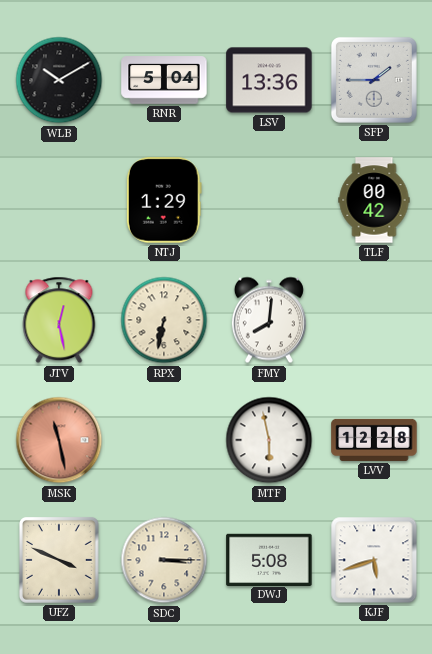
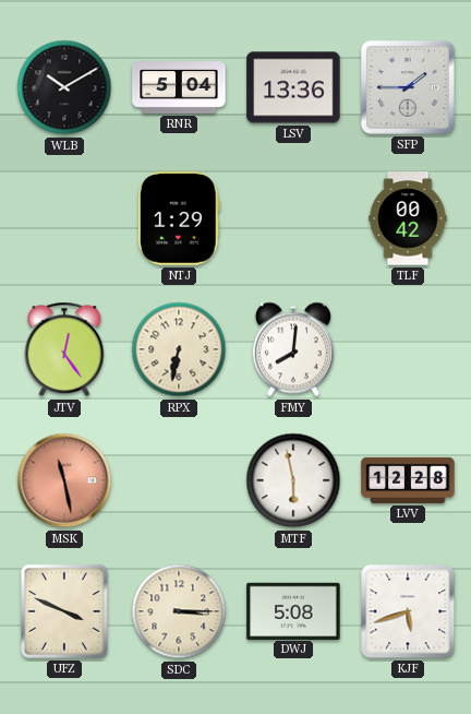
JTV: 12:28 -> 12:24 (64, 349)
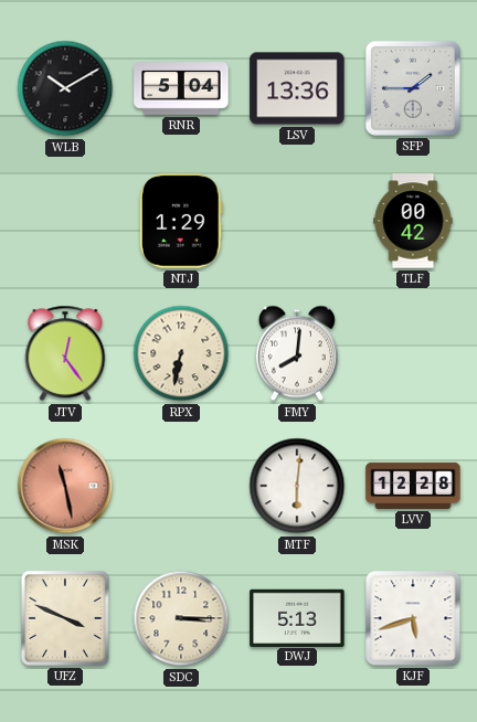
MTF: 5:58 -> 6:01 (297, 486)
DWJ: 5:08 -> 5:13 (297, 617)
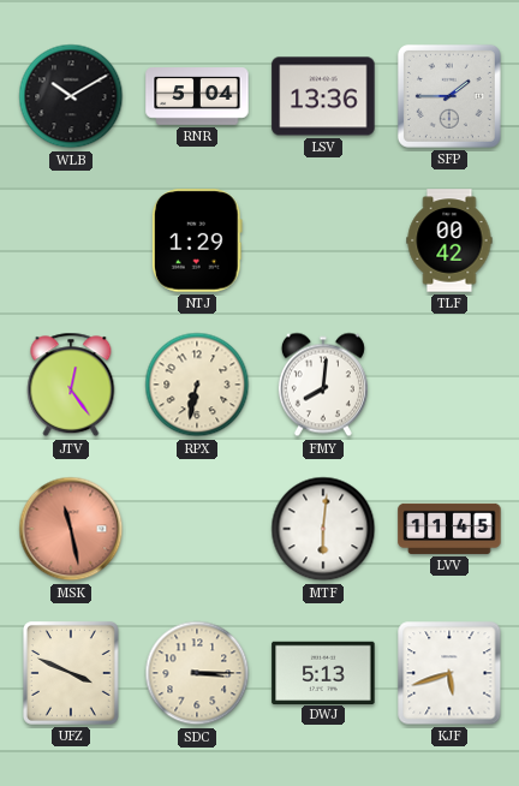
LVV: 12:28 -> 11:45 (449, 529)
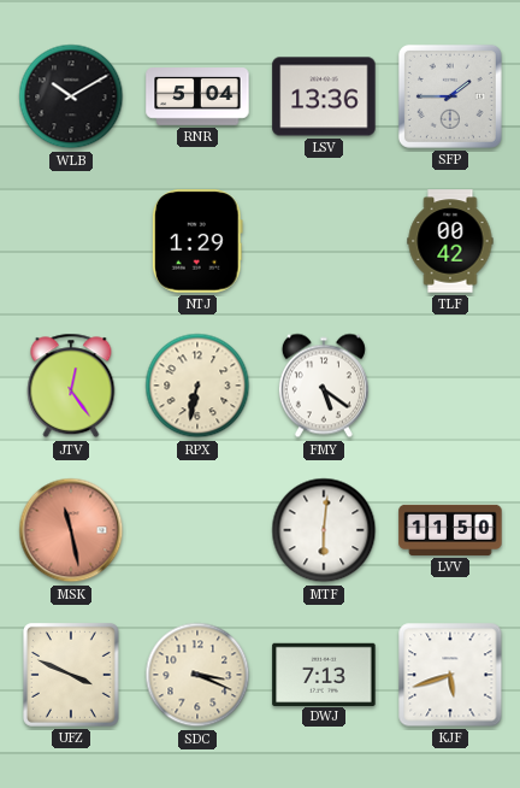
FMY: 8:01 -> 5:21 (324, 386)
LVV: 11:45 -> 11:50 (450, 530)
SDC: 3:15 -> 3:19 (197, 675)
DWJ: 5:13 -> 7:13 (324, 674)
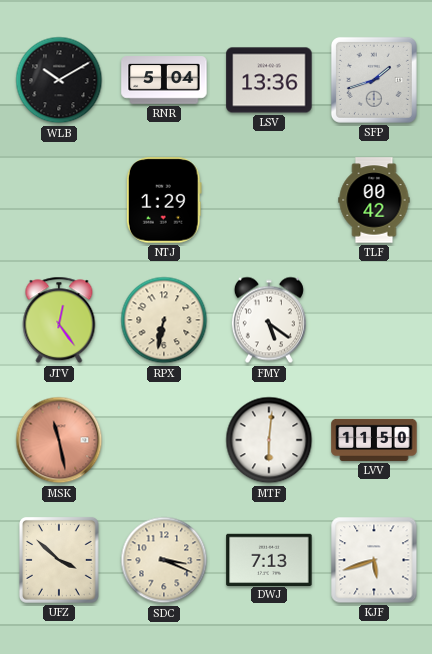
SFP: 1:45 -> 1:42 (374, 80)
UFZ: 3:49 -> 3:52 (59, 560)
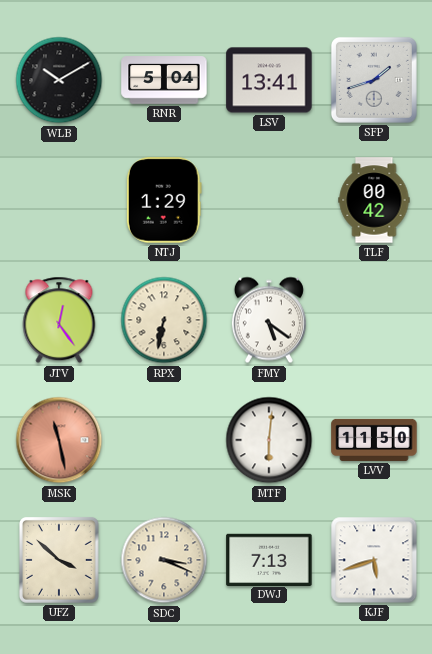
LSV: 13:36 -> 13:41 (269, 80)
